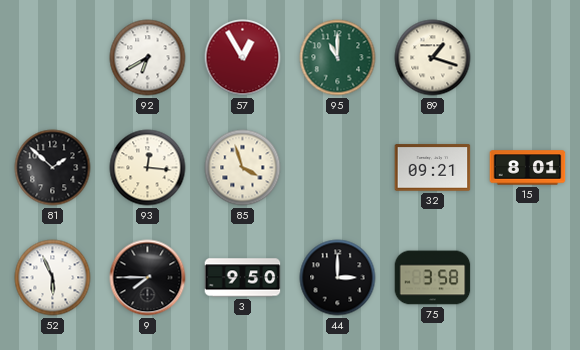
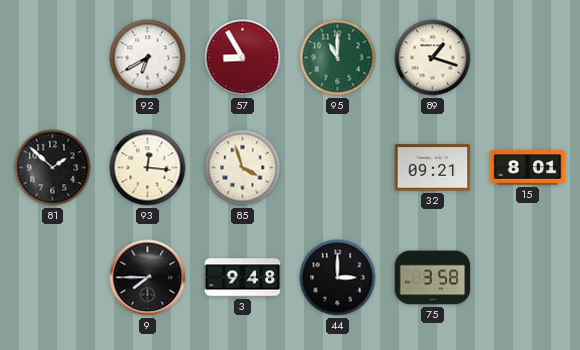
57: 12:55 -> 8:55 (243, 58)
52: 5:56 -> none (53, 278)
3: 9:50 -> 9:48 (243, 278)
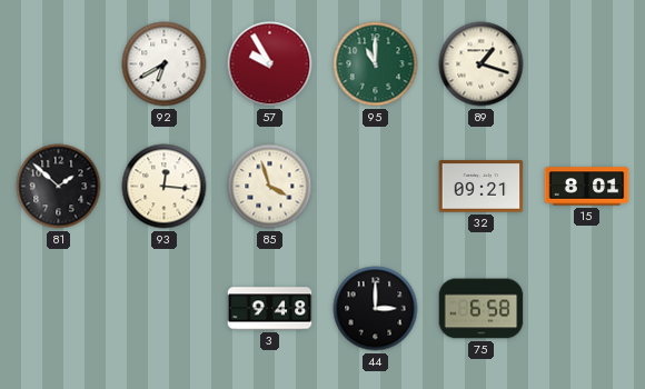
57: 8:55 -> 9:55 (270, 64)
9: 7:45 -> none (148, 278)
75: 3:58 -> 6:58 (482, 309)
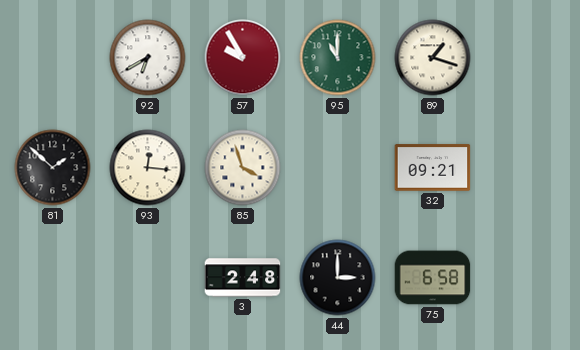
15: 8:01 -> none (587, 187)
3: 9:48 -> 2:48 (243, 278)
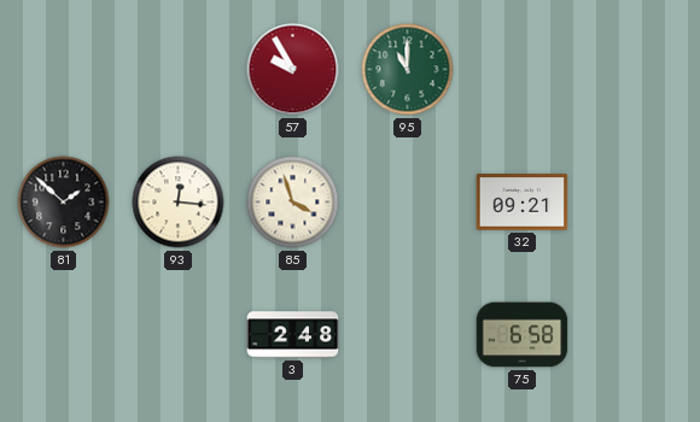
92: 6:40 -> none (148, 58)
89: 1:18 -> none (433, 58)
44: 3:00 -> none (338, 278)
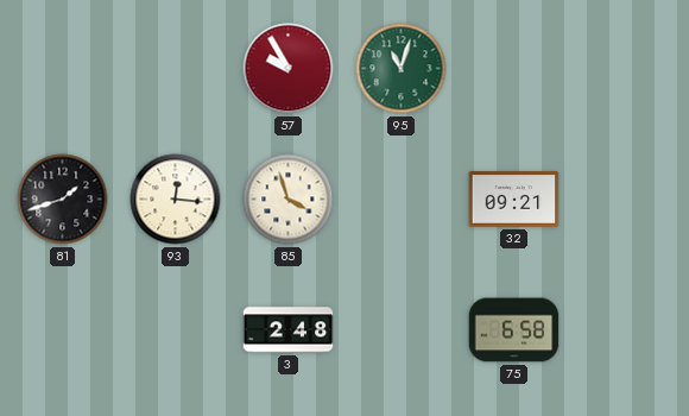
95: 11:00 -> 11:03 (402, 69)
81: 1:52 -> 1:42 (63, 200)
